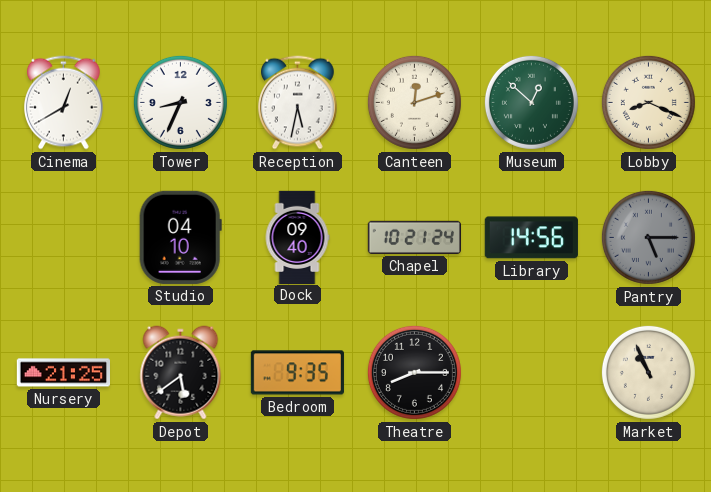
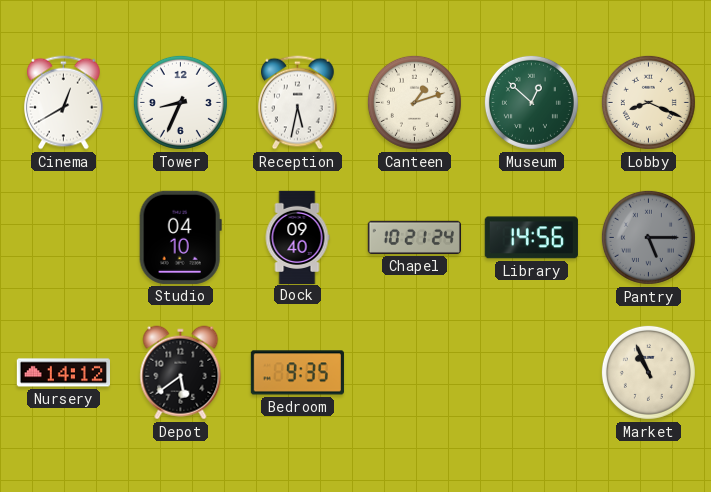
Canteen: 12:12 -> 1:12 (414, 102)
Nursery: 21:25 -> 14:12 (63, 373)
Theatre: 8:15 -> none (414, 372)
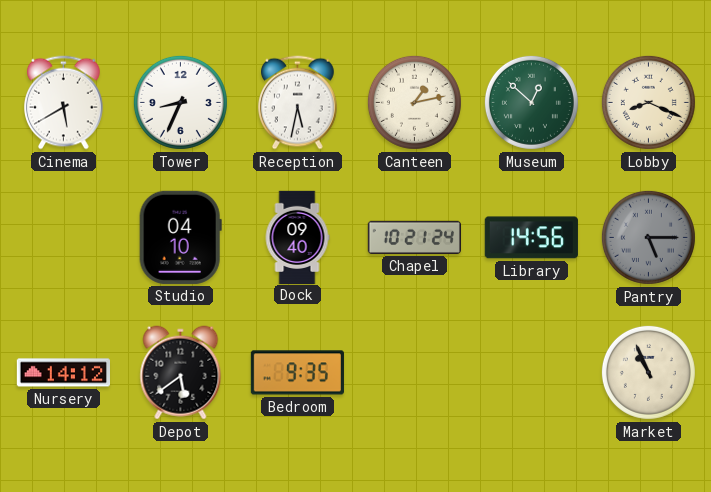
Cinema: 12:40 -> 5:40 (64, 103)
Canteen: 1:12 -> 1:13 (414, 102)
